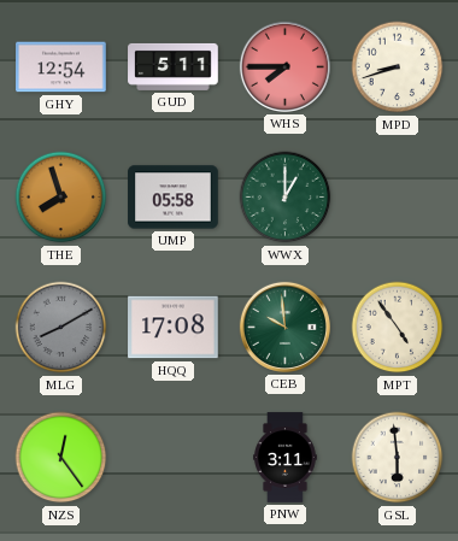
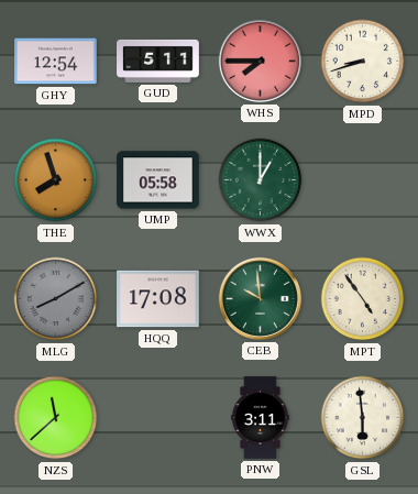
NZS: 12:24 -> 11:38 (56, 418)
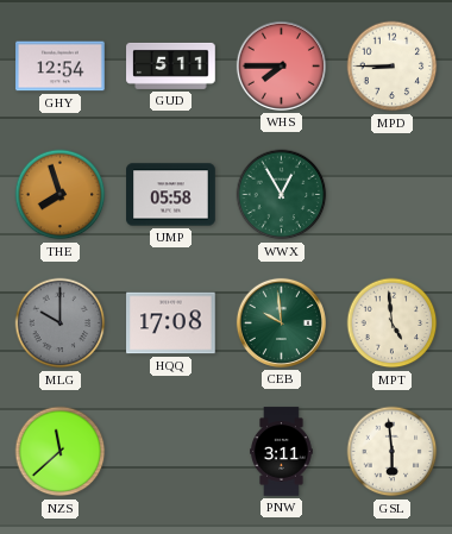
MPD: 8:42 -> 8:45 (393, 67)
WWX: 1:00 -> 12:55 (282, 195)
MLG: 8:10 -> 10:00 (61, 323)
MPT: 4:54 -> 4:59 (393, 323)
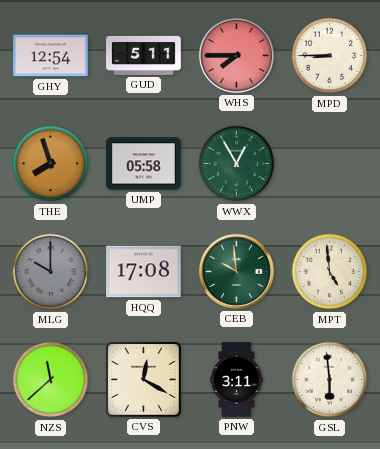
CVS: none -> 12:20 (144, 380)
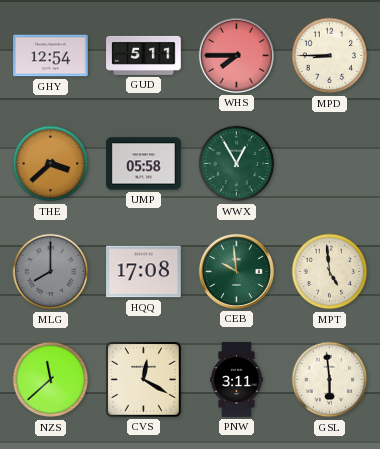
THE: 7:57 -> 3:38 (51, 164)
MLG: 10:00 -> 8:00 (51, 272)
